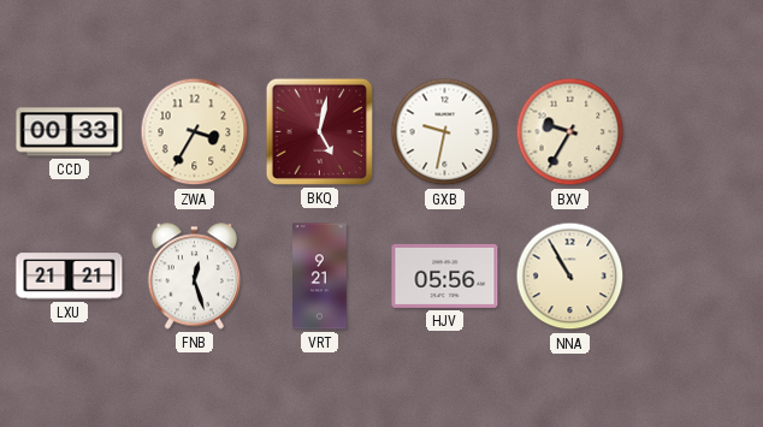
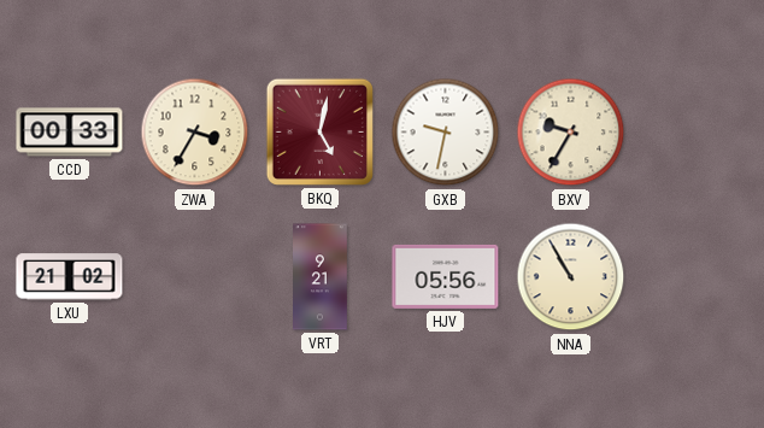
LXU: 21:21 -> 21:02 (70, 277)
FNB: 12:27 -> none (194, 277)
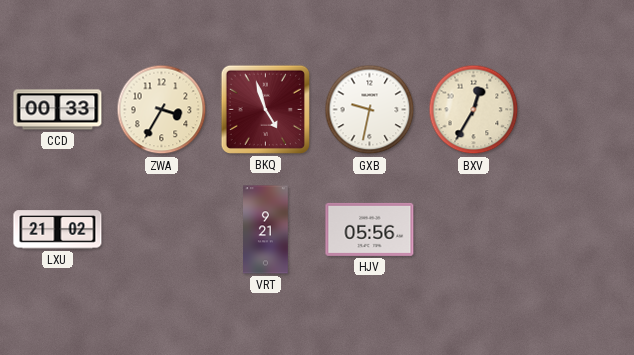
BKQ: 5:02 -> 4:57 (265, 109)
BXV: 9:35 -> 12:35 (474, 110)
NNA: 10:55 -> none (571, 277)
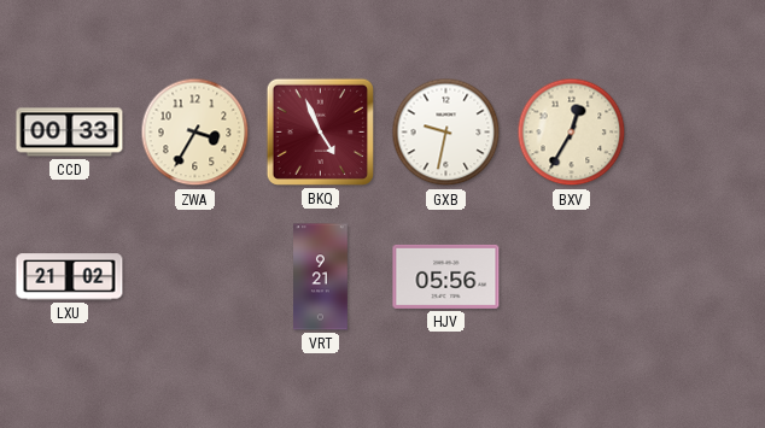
BKQ: 4:57 -> 4:56 (320, 131)
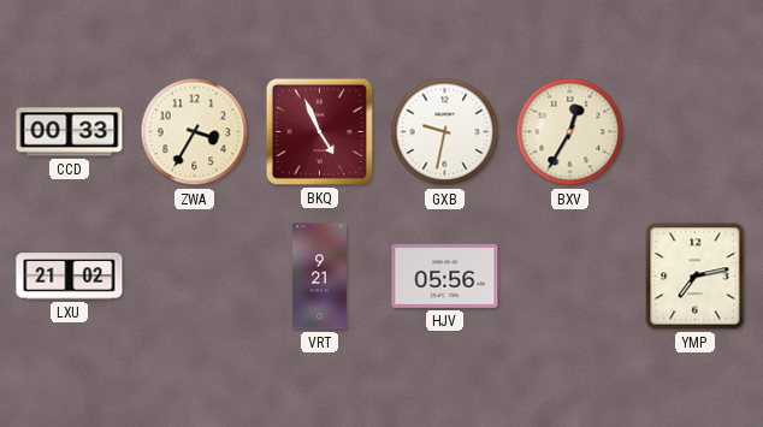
YMP: none -> 7:13 (696, 277)
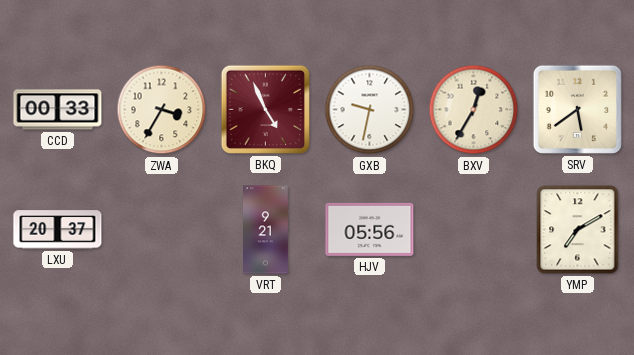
SRV: none -> 5:39 (577, 109)
LXU: 21:02 -> 20:37 (58, 230)
YMP: 7:13 -> 7:10 (578, 230)
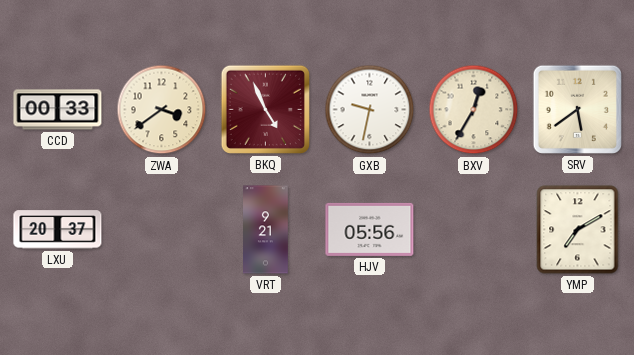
ZWA: 3:35 -> 3:39 (162, 110)
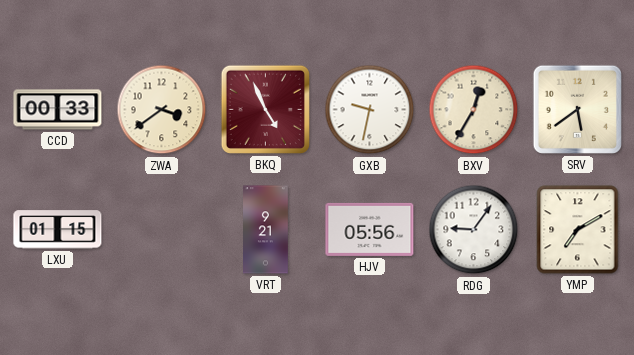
LXU: 20:37 -> 01:15 (58, 230)
RDG: none -> 9:06 (474, 230)
